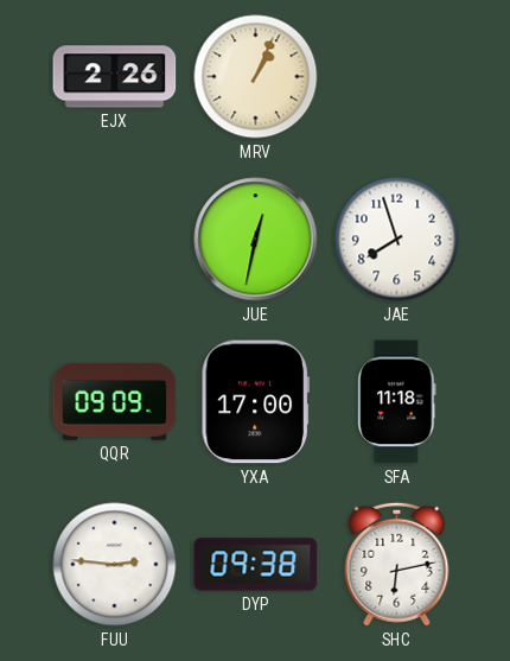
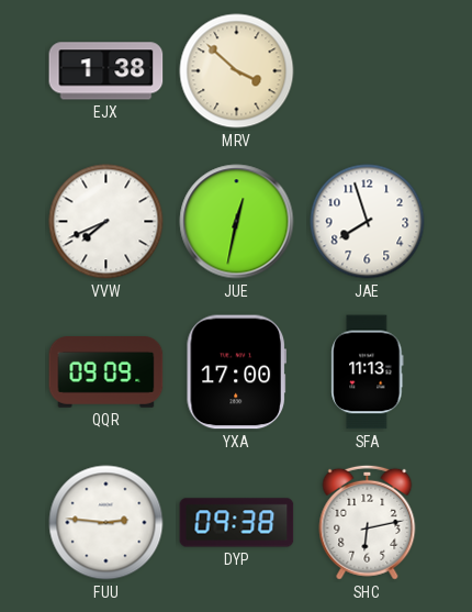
EJX: 2:26 -> 1:38 (106, 71)
MRV: 1:04 -> 3:52 (237, 71)
VVW: none -> 7:41 (106, 222)
SFA: 11:18 -> 11:13 (368, 372)
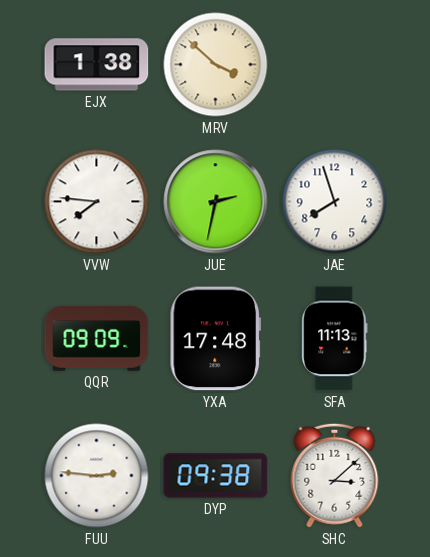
VVW: 7:41 -> 7:46 (97, 202)
JUE: 12:32 -> 2:32 (216, 202)
YXA: 17:00 -> 17:48 (215, 339)
SHC: 6:13 -> 3:08 (335, 475)
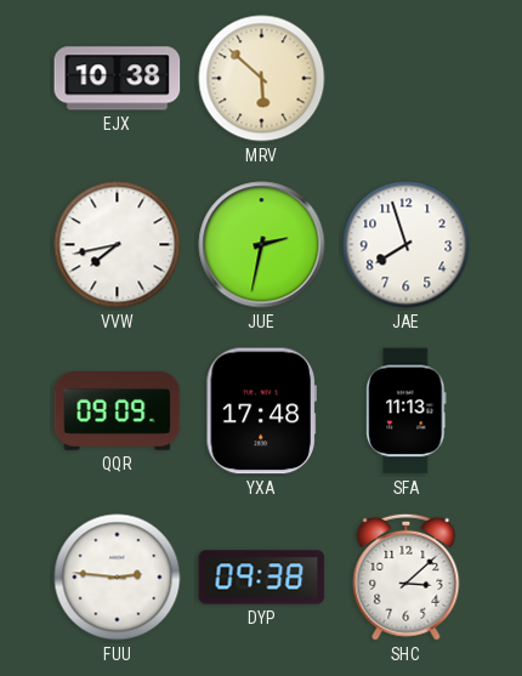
EJX: 1:38 -> 10:38 (118, 79)
MRV: 3:52 -> 5:52 (262, 79)
VVW: 7:46 -> 7:43 (118, 245)
